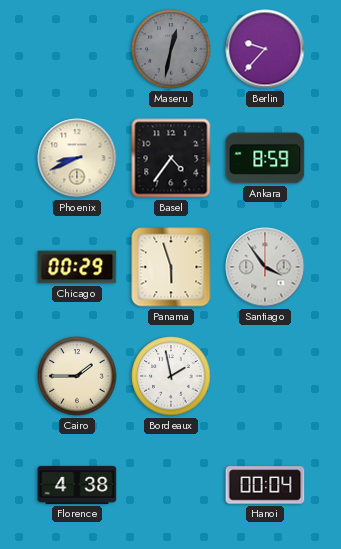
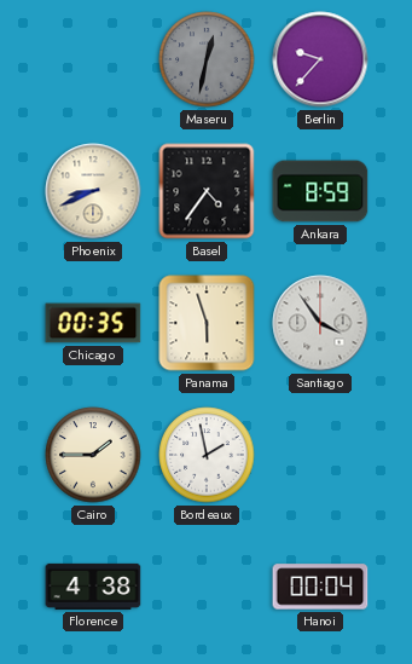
Chicago: 00:29 -> 00:35 (93, 323)
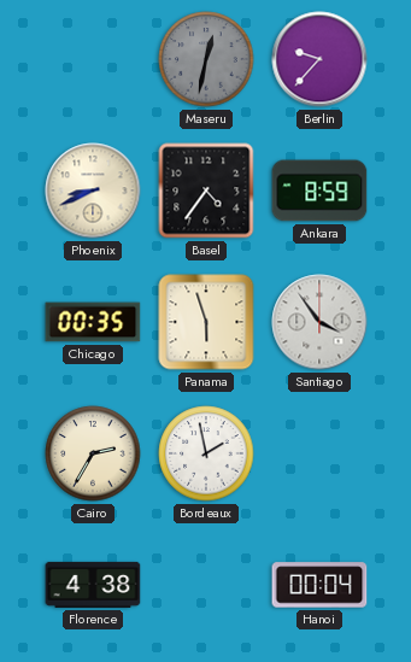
Cairo: 1:45 -> 2:35 (93, 453)
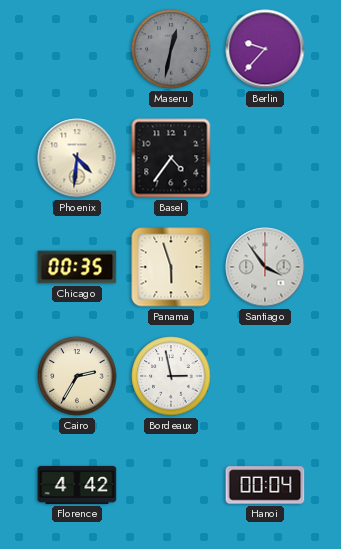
Phoenix: 8:41 -> 4:31 (77, 158)
Ankara: 8:59 -> none (319, 191)
Bordeaux: 1:58 -> 2:58 (171, 376)
Florence: 4:38 -> 4:42 (77, 485)
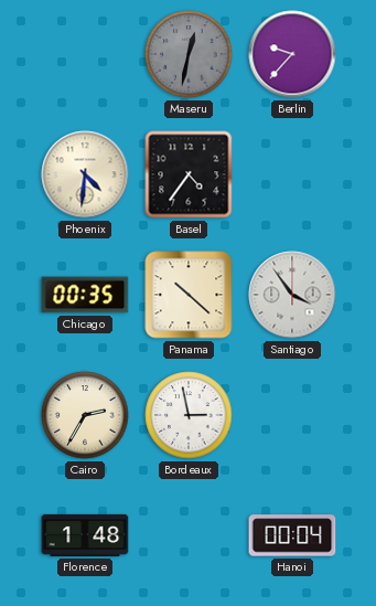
Panama: 5:57 -> 10:22 (189, 295)
Florence: 4:42 -> 1:48 (85, 535)
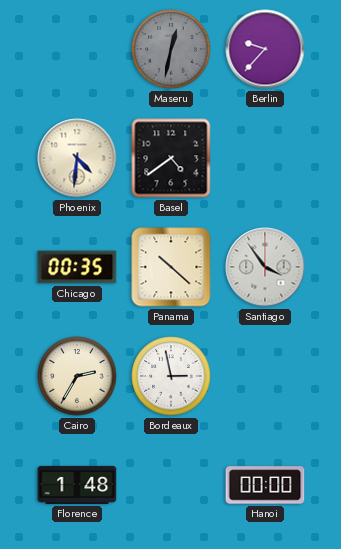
Basel: 4:36 -> 4:39 (171, 158)
Hanoi: 00:04 -> 00:00 (265, 485)
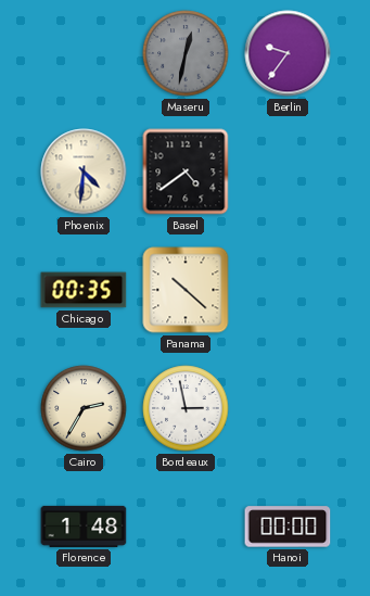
Berlin: 9:37 -> 9:36 (288, 53)
Santiago: 3:54 -> none (265, 267)
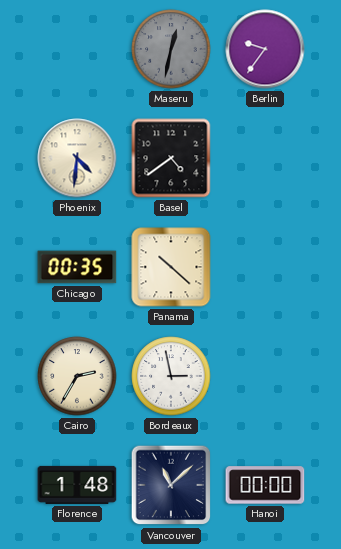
Vancouver: none -> 11:08 (171, 485)
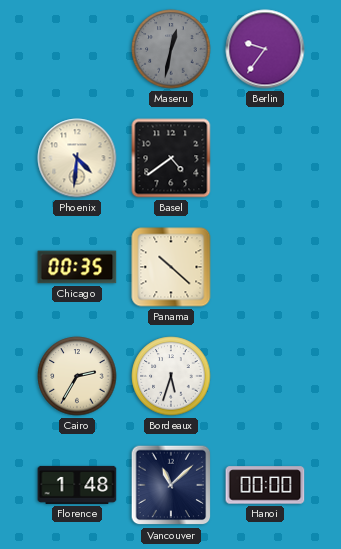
Bordeaux: 2:58 -> 5:33 (171, 376)
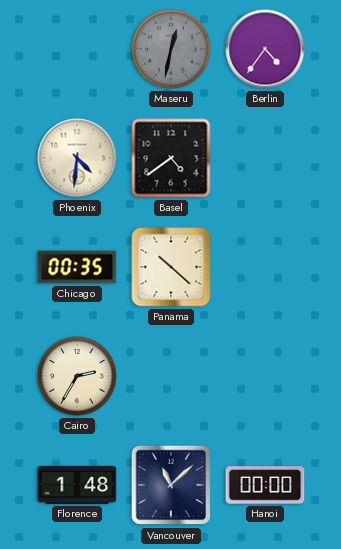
Berlin: 9:36 -> 4:36 (265, 49)
Bordeaux: 5:33 -> none (171, 376)
